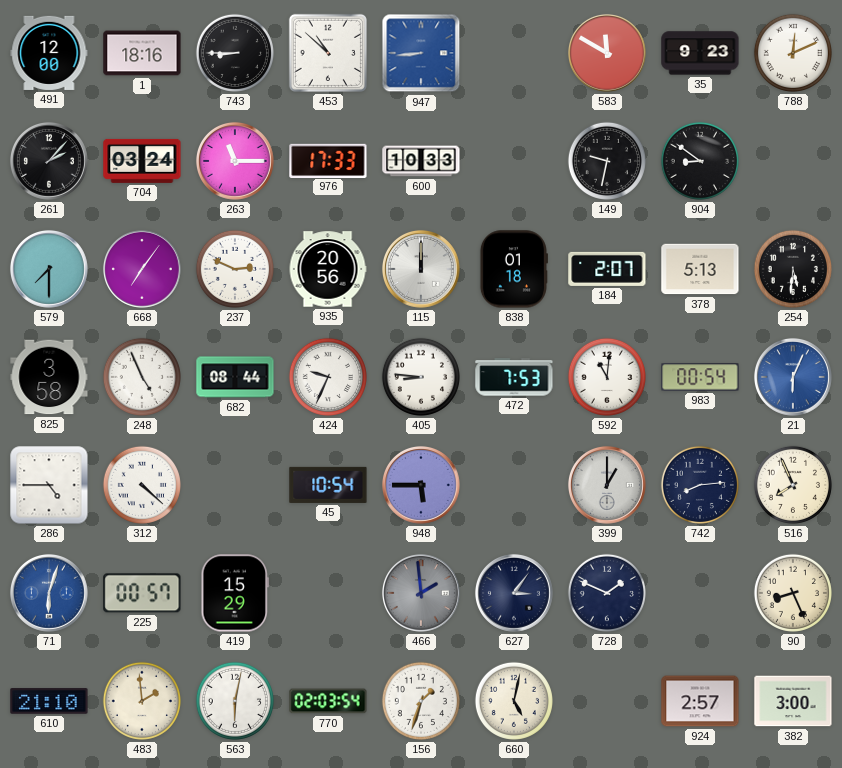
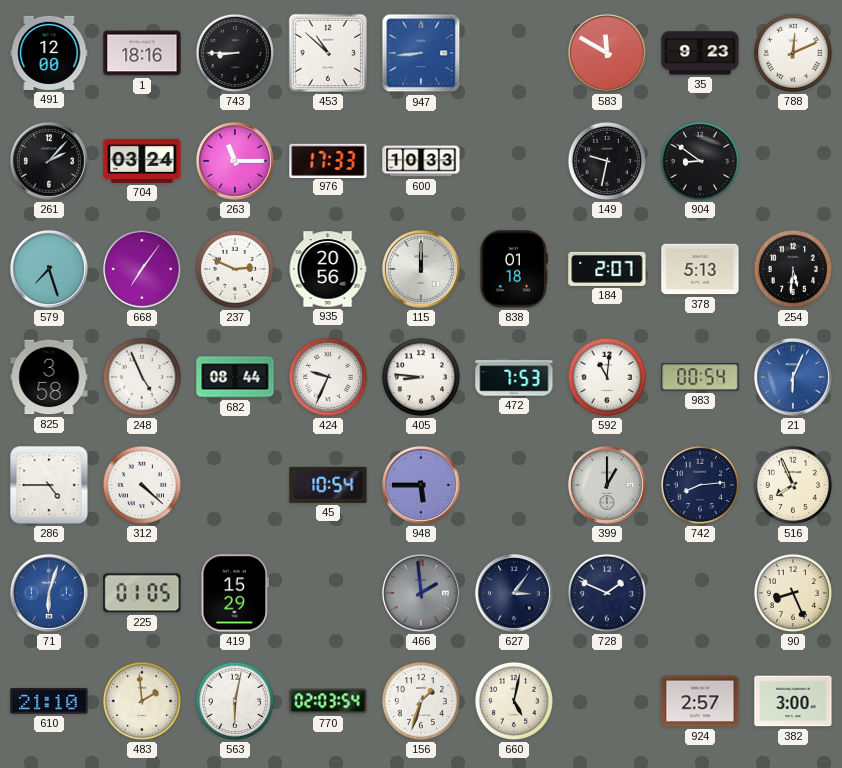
579: 7:30 -> 7:27 (49, 269)
225: 00:57 -> 01:05 (142, 593)
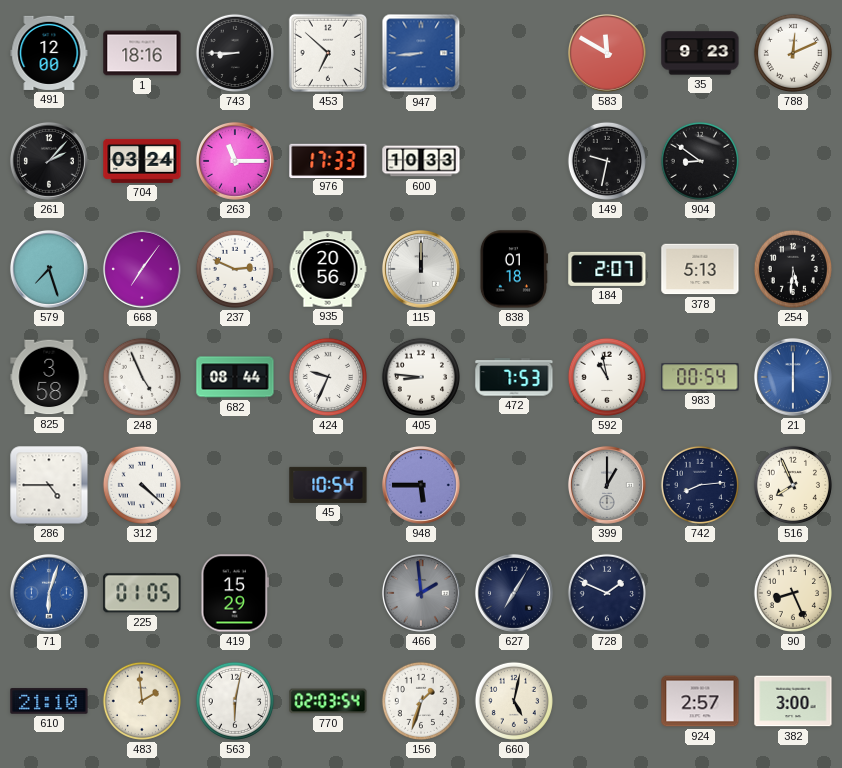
453: 10:52 -> 6:52 (328, 53)
592: 11:01 -> 10:58 (607, 377)
21: 6:04 -> 6:00 (793, 377)
627: 3:06 -> 7:05 (514, 593)
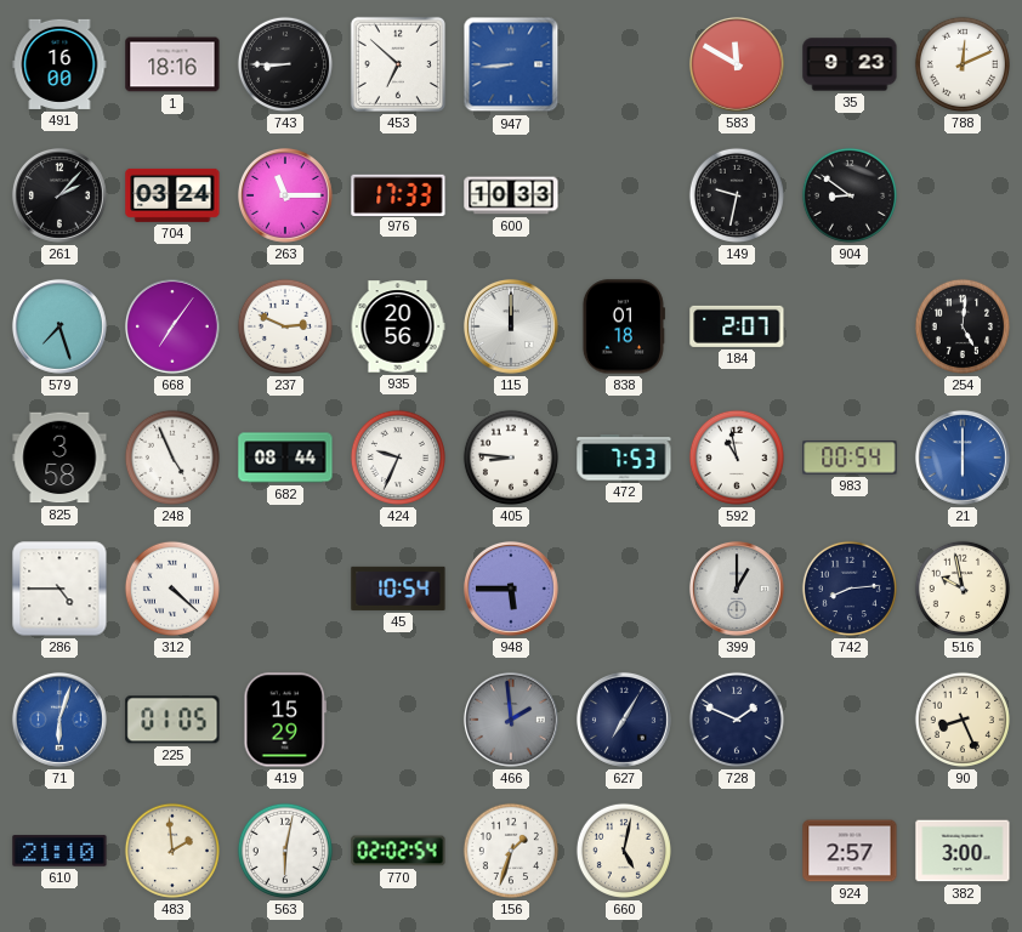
491: 12:00 -> 16:00 (59, 64)
378: 5:13 -> none (700, 269)
254: 5:31 -> 5:01 (963, 326)
516: 7:56 -> 9:58 (963, 589)
770: 02:03 -> 02:02 (398, 851)
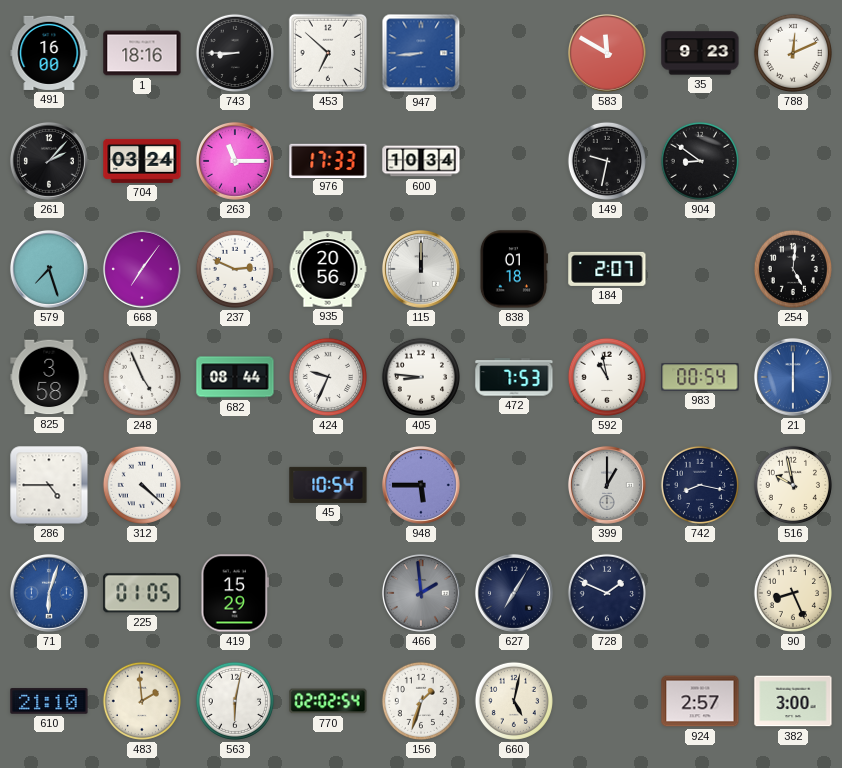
600: 10:33 -> 10:34 (421, 161)
742: 8:14 -> 8:17 (700, 485)
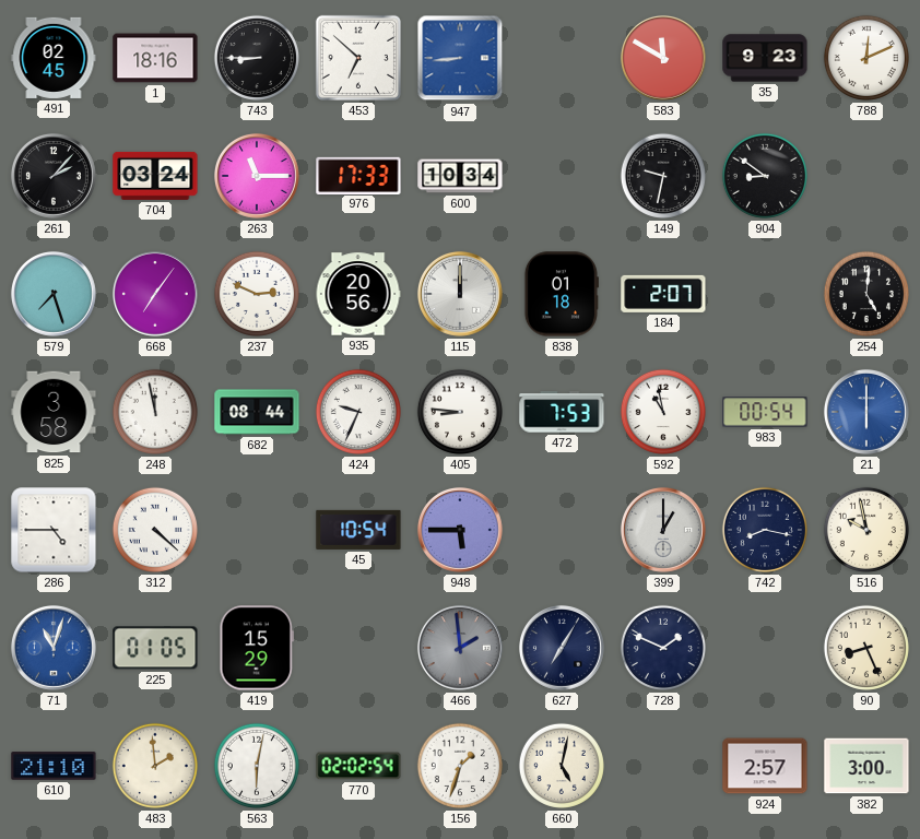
491: 16:00 -> 02:45 (54, 58)
248: 4:56 -> 11:58 (155, 412)
71: 6:03 -> 11:03 (54, 648)
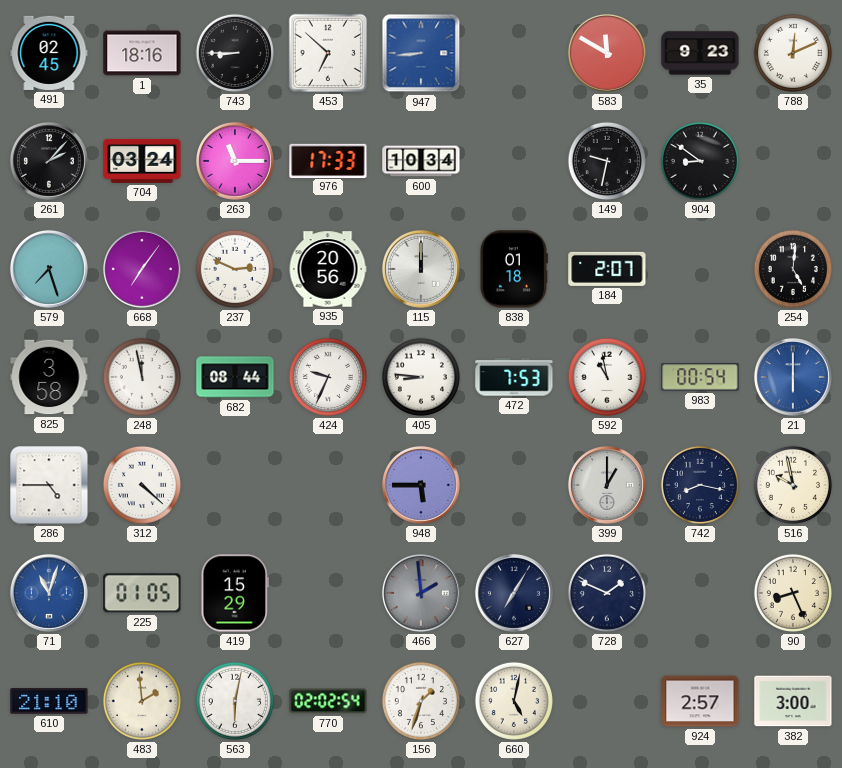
45: 10:54 -> none (358, 530)
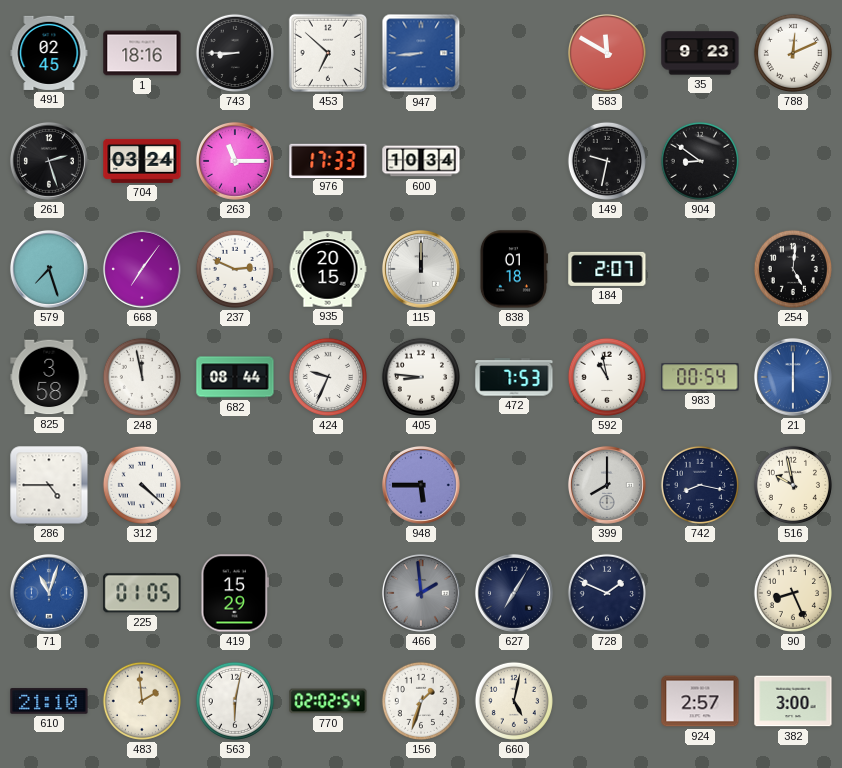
261: 2:07 -> 2:27 (49, 161)
935: 20:56 -> 20:15 (328, 269)
399: 1:00 -> 8:00 (607, 485)
